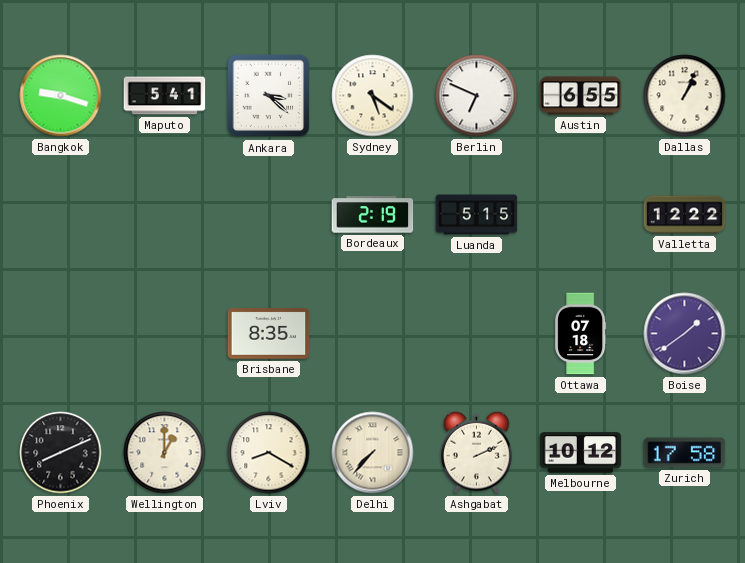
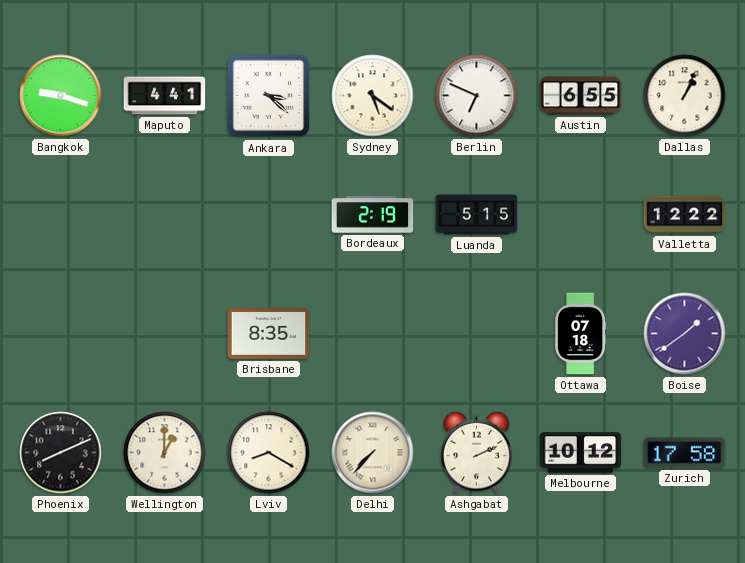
Maputo: 5:41 -> 4:41 (165, 96)
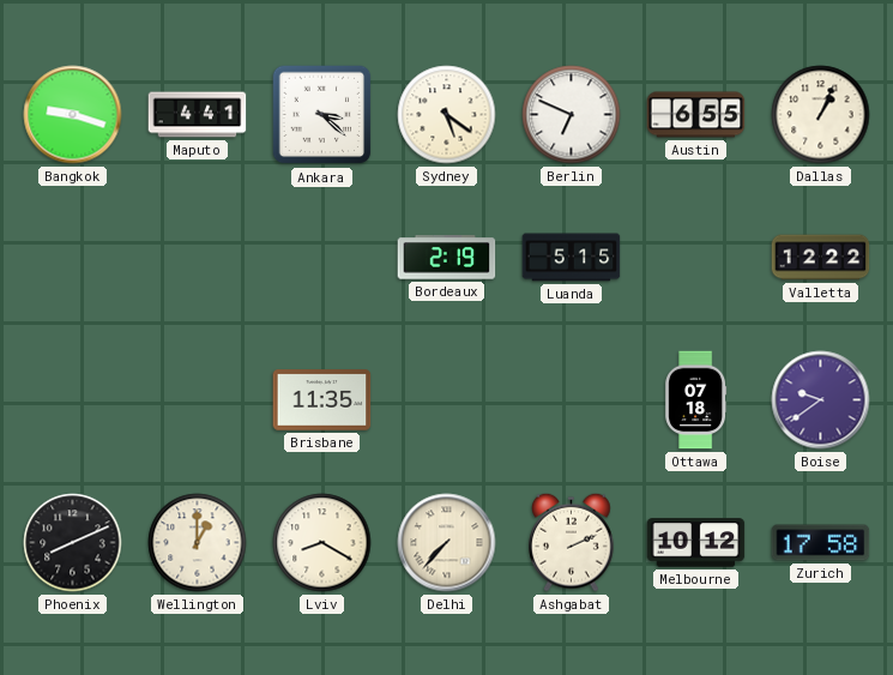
Brisbane: 8:35 -> 11:35 (322, 400)
Boise: 1:39 -> 9:39 (821, 400)
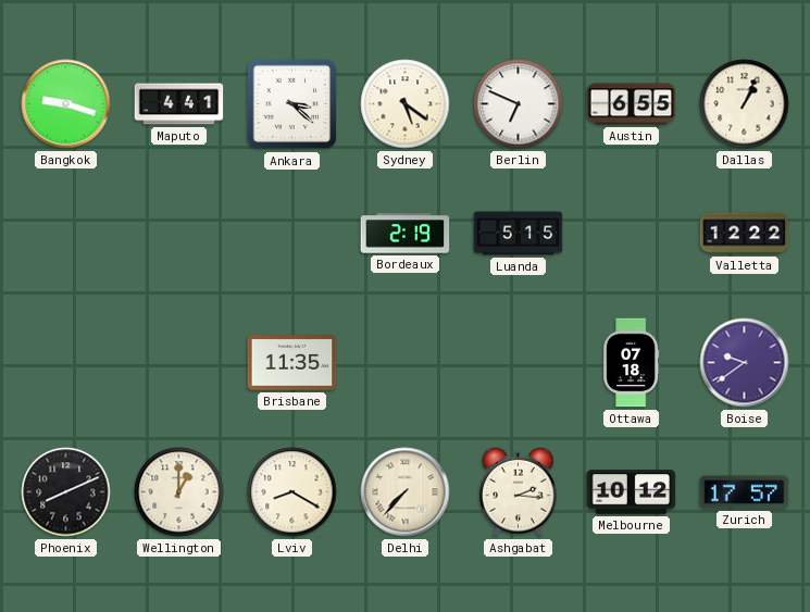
Ashgabat: 2:11 -> 2:16 (519, 491)
Zurich: 17:58 -> 17:57 (745, 492)
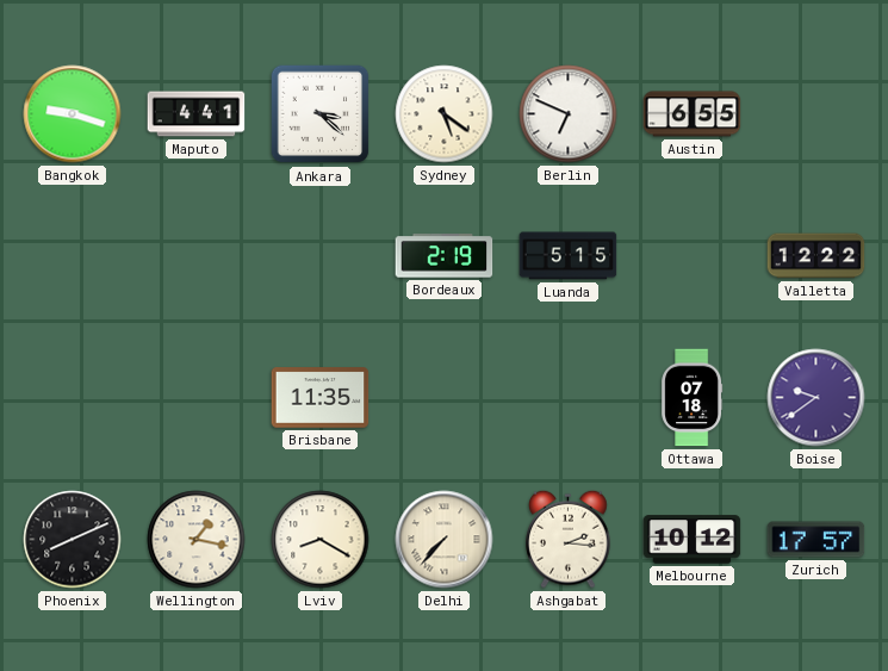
Dallas: 1:04 -> none (745, 104)
Wellington: 1:00 -> 1:17 (197, 540)
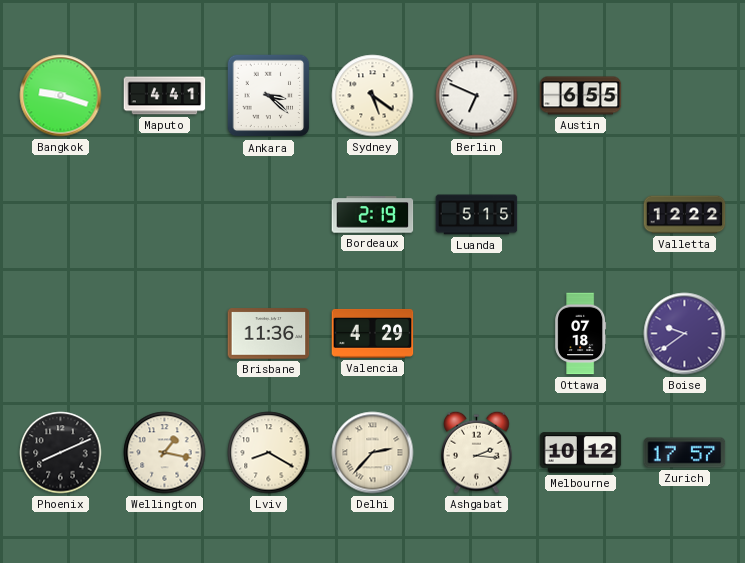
Brisbane: 11:35 -> 11:36 (269, 334)
Valencia: none -> 4:29 (373, 333)
Delhi: 7:37 -> 2:37 (373, 453)
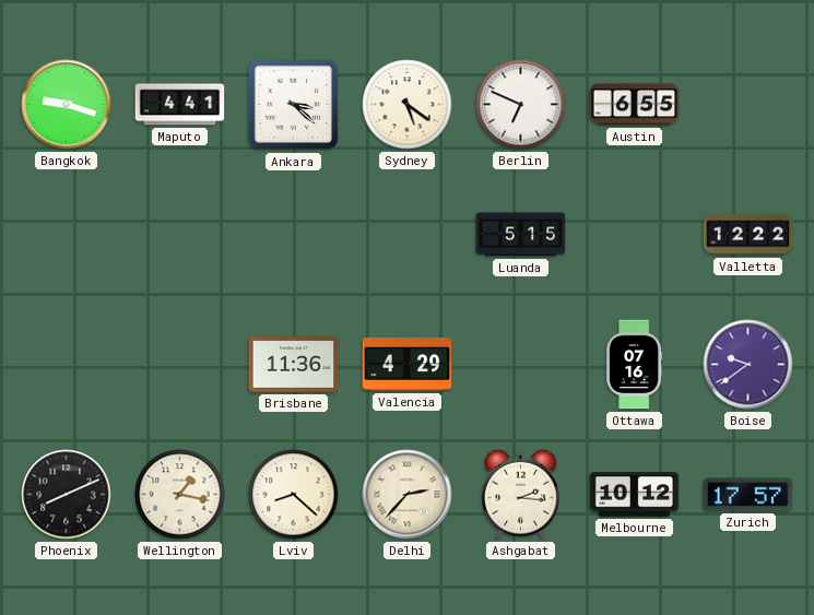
Bordeaux: 2:19 -> none (373, 215)
Ottawa: 07:18 -> 07:16 (635, 365)
Lviv: 8:20 -> 8:22 (294, 495)
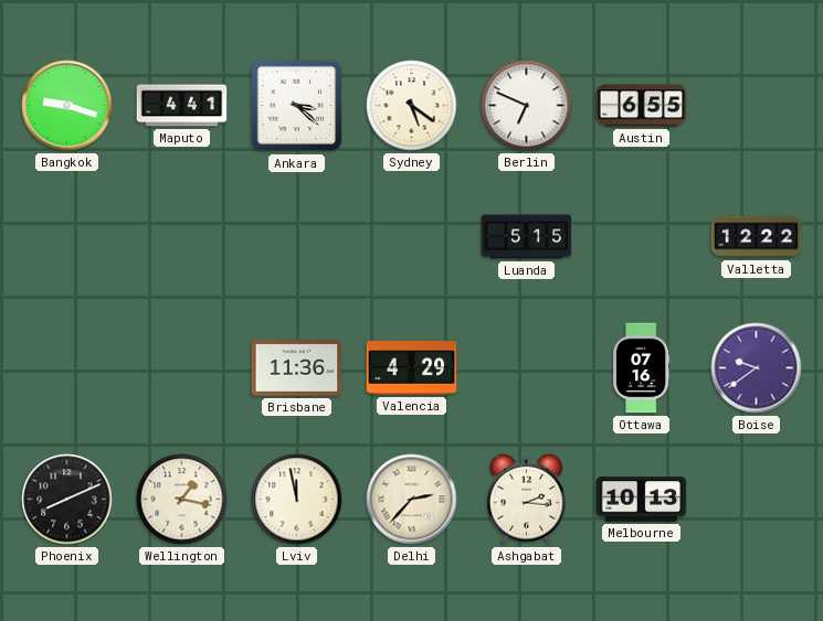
Lviv: 8:22 -> 11:58 (297, 500)
Melbourne: 10:12 -> 10:13 (642, 500)
Zurich: 17:57 -> none (748, 495)
